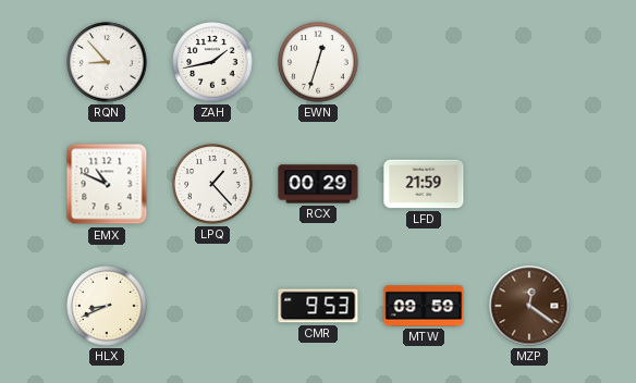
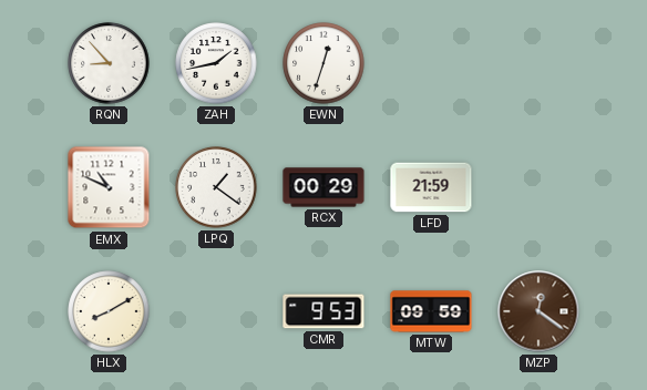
LPQ: 1:23 -> 1:21 (216, 187)
HLX: 8:41 -> 8:10 (109, 311)
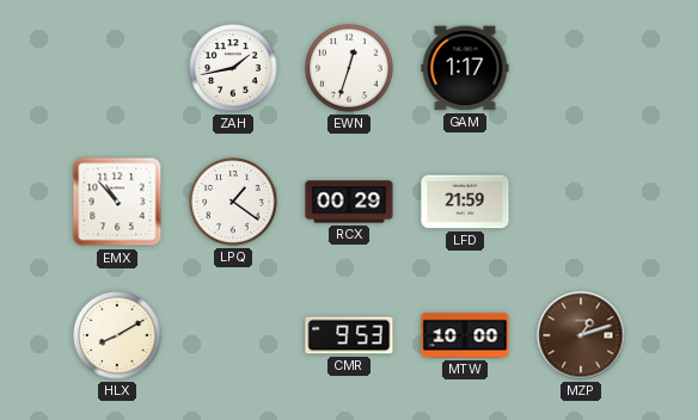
RQN: 8:53 -> none (109, 63)
GAM: none -> 1:17 (465, 68)
EMX: 10:49 -> 10:53 (117, 202)
MTW: 09:59 -> 10:00 (465, 335)
MZP: 12:21 -> 1:12 (581, 335)
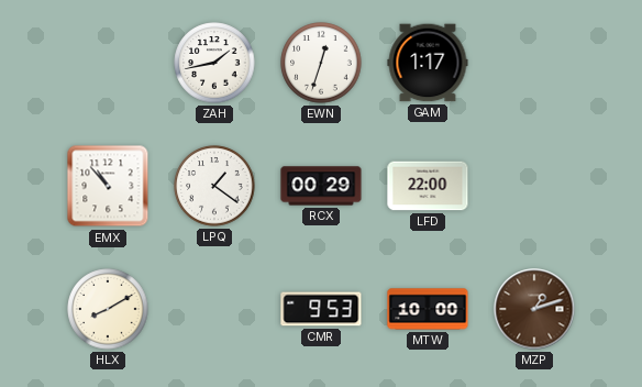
LFD: 21:59 -> 22:00 (428, 186)
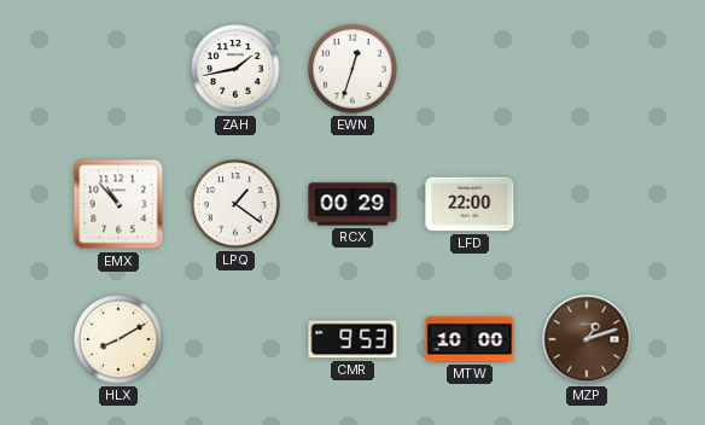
GAM: 1:17 -> none (428, 63)
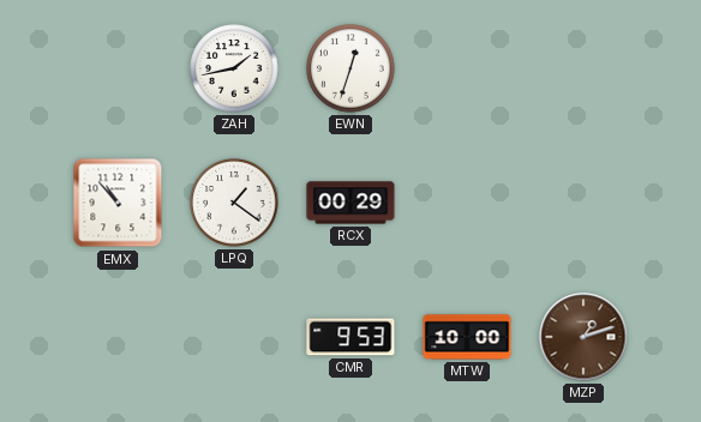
LFD: 22:00 -> none (470, 204)
HLX: 8:10 -> none (118, 339)
